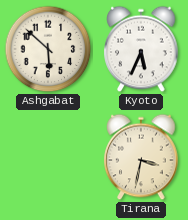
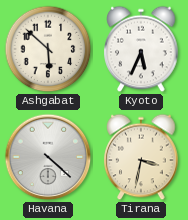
Havana: none -> 4:22 (48, 157)
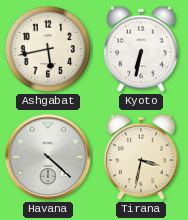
Ashgabat: 5:52 -> 5:43 (48, 49)
Kyoto: 5:34 -> 6:32 (141, 49)
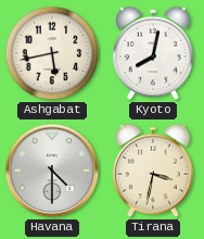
Kyoto: 6:32 -> 8:02 (153, 53)
Havana: 4:22 -> 4:30 (52, 171)
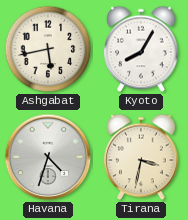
Kyoto: 8:02 -> 8:05 (141, 49)
Havana: 4:30 -> 4:33 (48, 157)
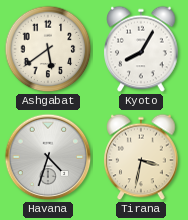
Ashgabat: 5:43 -> 5:39 (48, 49)
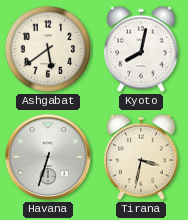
Kyoto: 8:05 -> 8:02 (141, 49)
Havana: 4:33 -> 6:33 (48, 157)
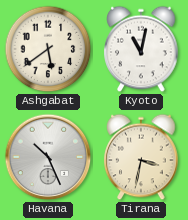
Kyoto: 8:02 -> 11:02 (141, 49)
Havana: 6:33 -> 10:26 (48, 157)
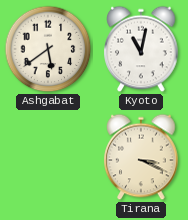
Havana: 10:26 -> none (48, 157)
Tirana: 3:32 -> 3:19 (141, 157)
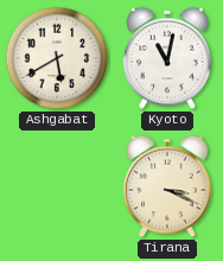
Ashgabat: 5:39 -> 5:40 (57, 58)
